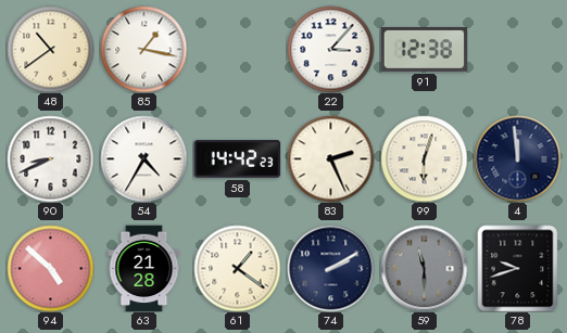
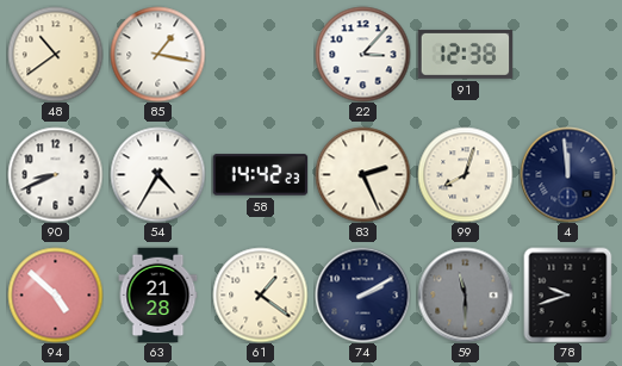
99: 6:03 -> 8:03 (465, 174)
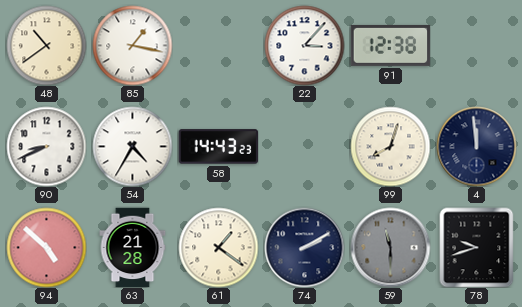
58: 14:42 -> 14:43 (218, 147)
83: 2:26 -> none (362, 174)
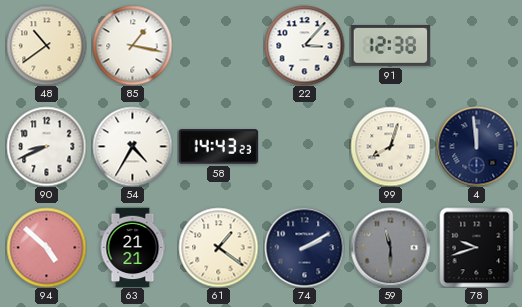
63: 21:28 -> 21:21 (133, 247)
